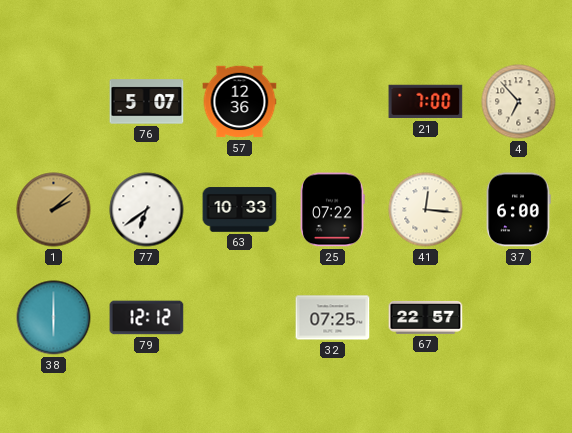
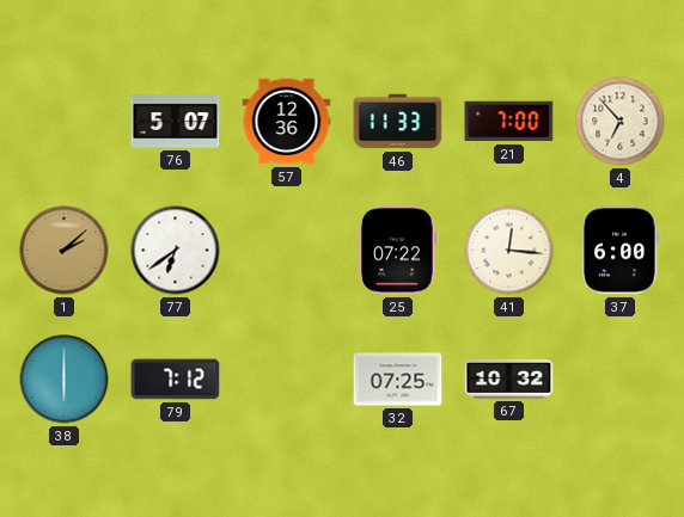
46: none -> 11:33 (398, 122)
63: 10:33 -> none (240, 210)
79: 12:12 -> 7:12 (176, 380)
67: 22:57 -> 10:32 (509, 378)
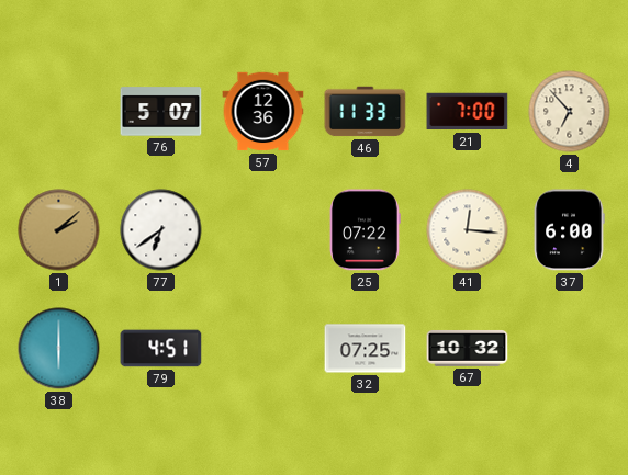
79: 7:12 -> 4:51 (161, 349)
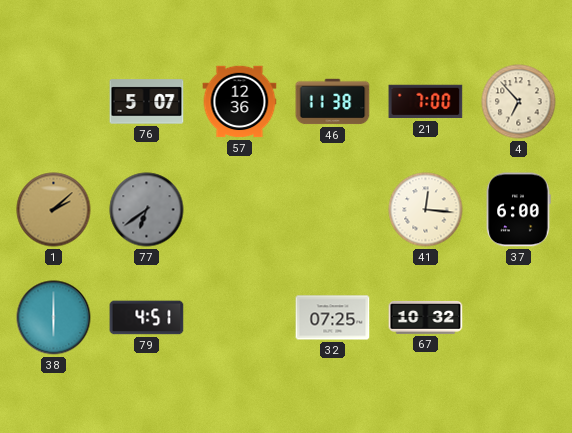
46: 11:33 -> 11:38 (333, 102)
77 dial: white -> grey (147, 210)
25: 07:22 -> none (365, 230)
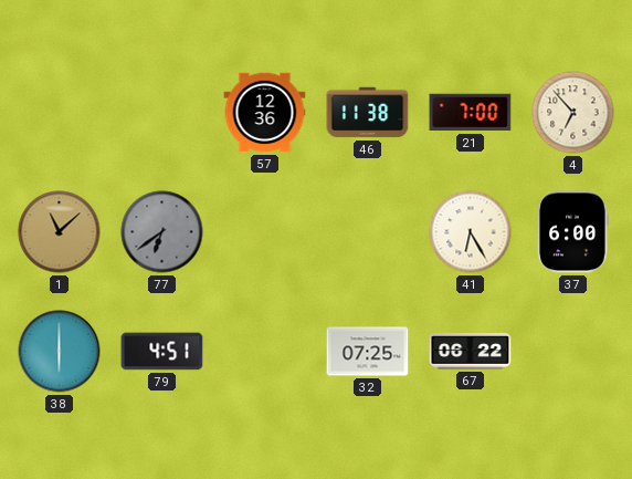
76: 5:07 -> none (147, 102)
1: 2:08 -> 11:08 (60, 232)
41: 12:16 -> 6:25 (471, 232)
67: 10:32 -> 06:22 (471, 351)
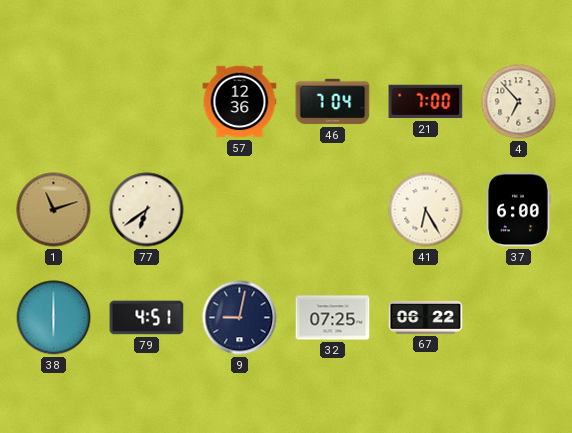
46: 11:38 -> 7:04 (333, 102)
1: 11:08 -> 11:12 (54, 210)
77 dial: grey -> cream (147, 210)
9: none -> 9:02 (240, 318)
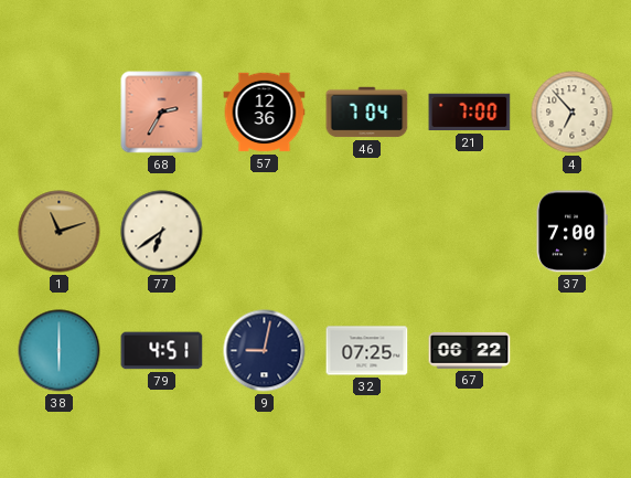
68: none -> 2:35 (162, 113)
41: 6:25 -> none (426, 210)
37: 6:00 -> 7:00 (571, 232)
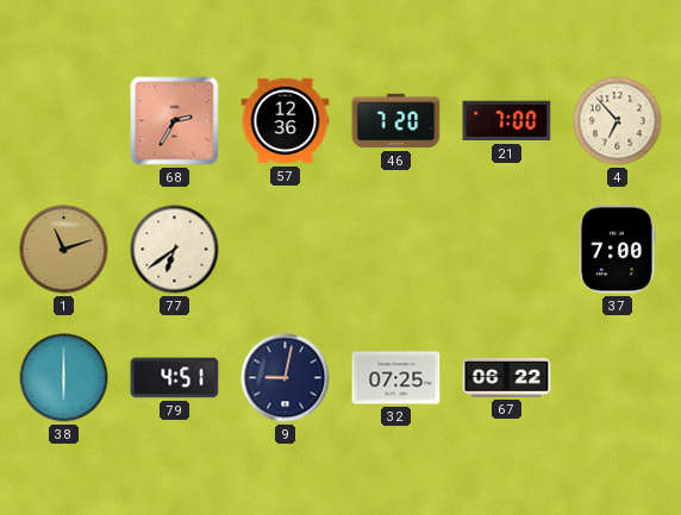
46: 7:04 -> 7:20 (396, 121)
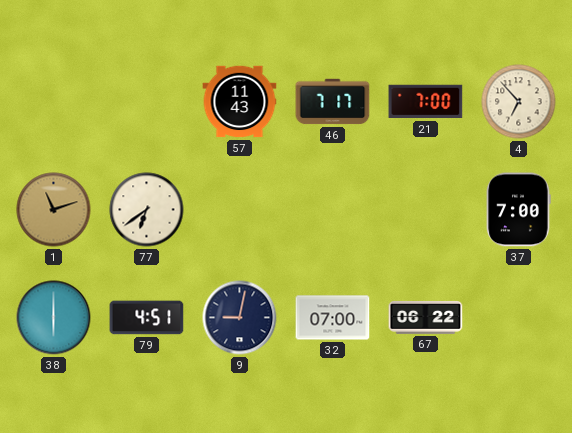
68: 2:35 -> none (175, 121)
57: 12:36 -> 11:43 (240, 102)
46: 7:20 -> 7:17 (333, 102)
32: 07:25 -> 07:00 (333, 318)
